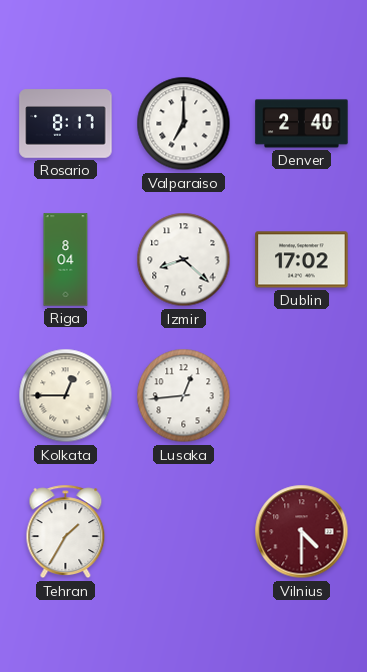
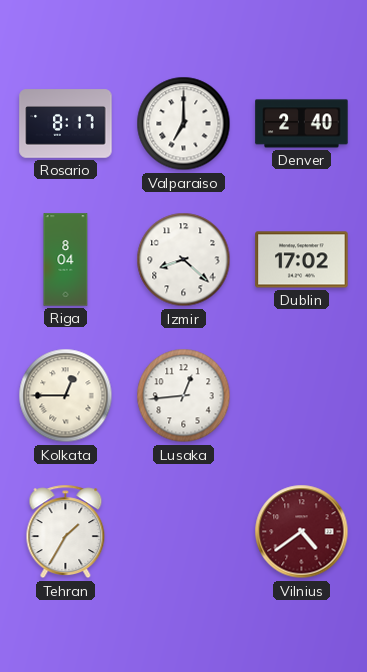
Vilnius: 4:30 -> 4:39 (302, 532)
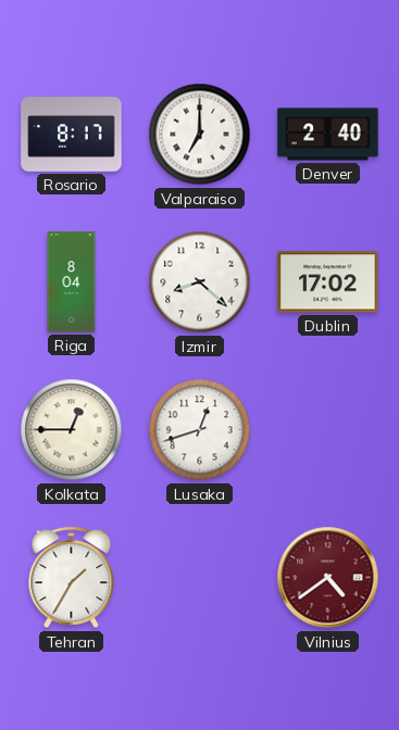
Lusaka: 12:44 -> 12:42 (200, 430)
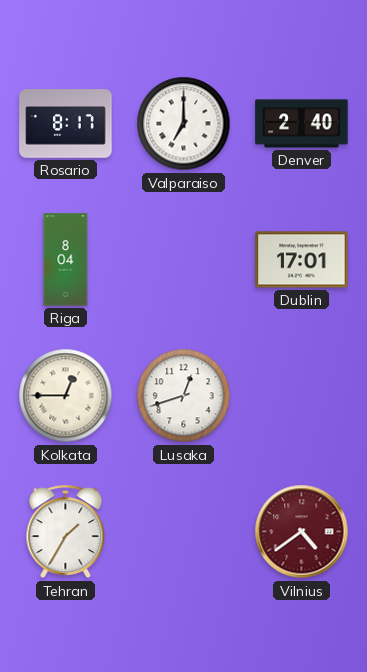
Izmir: 8:22 -> none (200, 282)
Dublin: 17:02 -> 17:01 (302, 260)
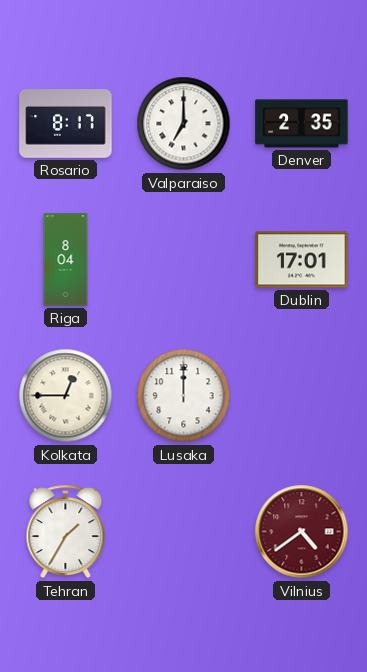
Denver: 2:40 -> 2:35 (302, 124)
Lusaka: 12:42 -> 12:00 (184, 396)
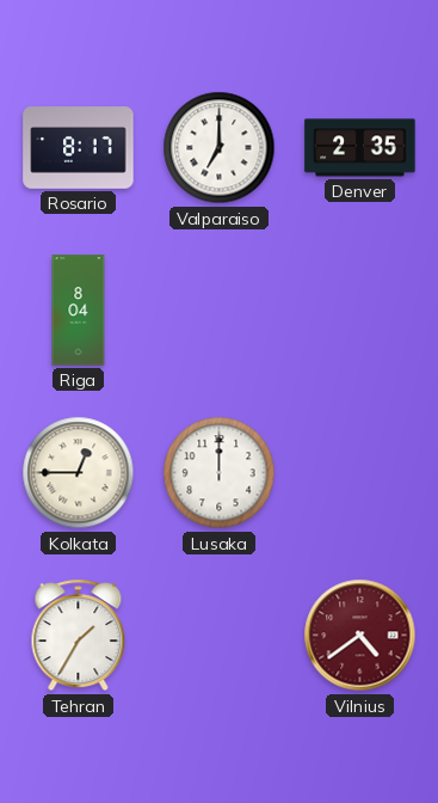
Dublin: 17:01 -> none (302, 260)
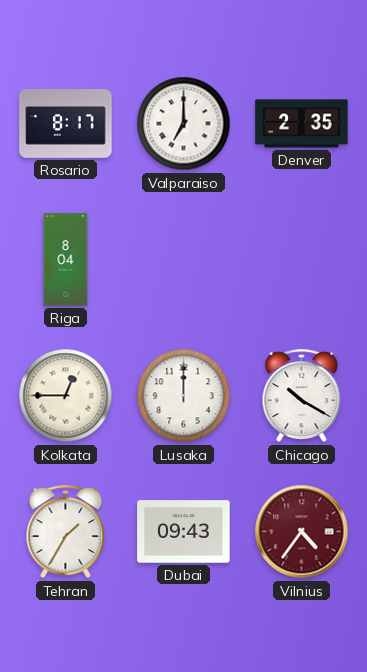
Chicago: none -> 10:20 (302, 396)
Dubai: none -> 09:43 (184, 532)
Vilnius: 4:39 -> 4:36 (302, 532)
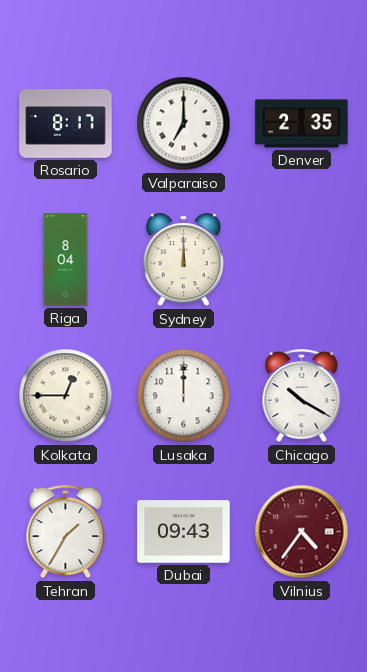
Sydney: none -> 12:00 (183, 260)
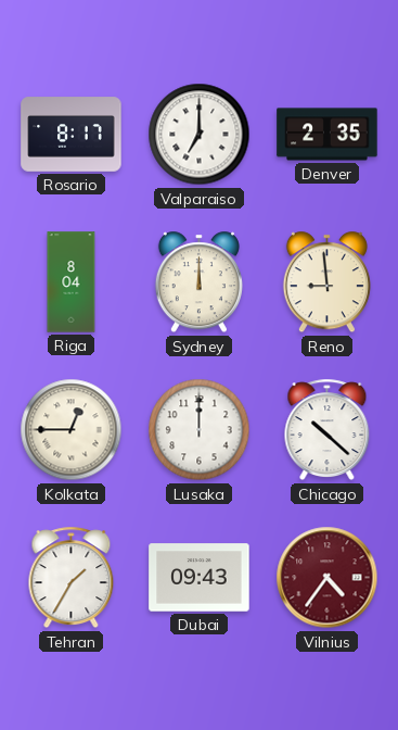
Reno: none -> 8:59 (326, 282)
Chicago: 10:20 -> 10:22 (328, 430)
